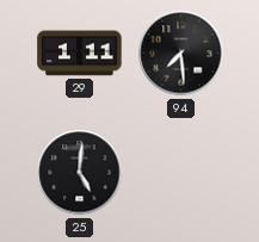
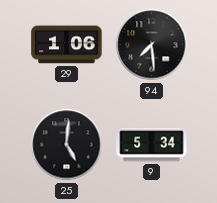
29: 1:11 -> 1:06 (67, 45)
9: none -> 5:34 (152, 145)
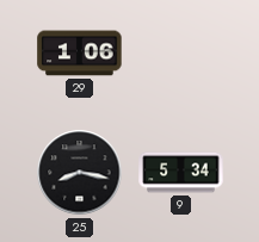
94: 7:29 -> none (152, 45)
25: 5:01 -> 8:17 (80, 173)
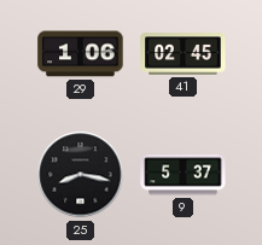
41: none -> 02:45 (184, 54)
9: 5:34 -> 5:37 (184, 175)
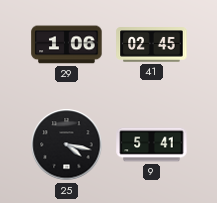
25: 8:17 -> 4:17 (67, 145)
9: 5:37 -> 5:41 (152, 145)
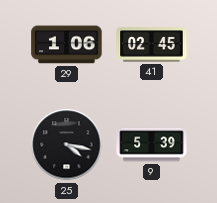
9: 5:41 -> 5:39 (152, 145)
